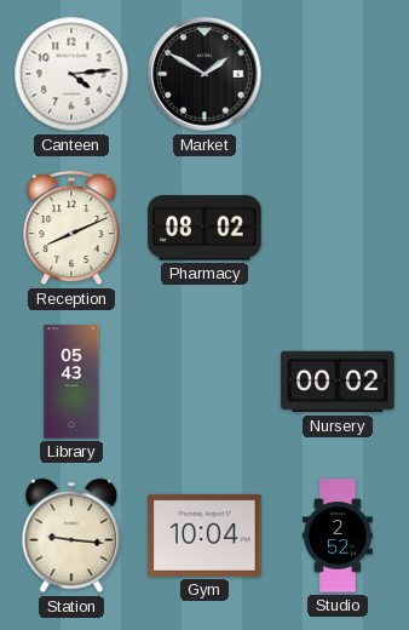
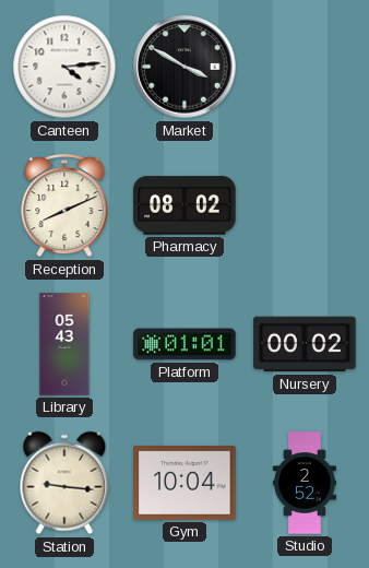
Market: 1:50 -> 3:50 (184, 67)
Platform: none -> 01:01 (184, 344)
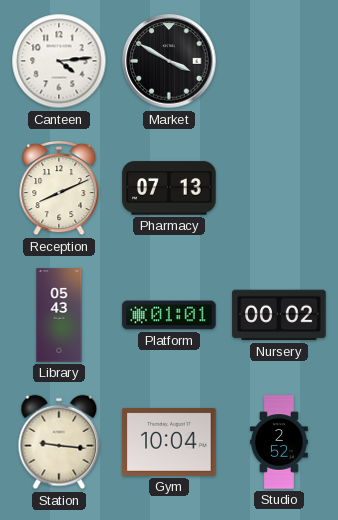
Pharmacy: 08:02 -> 07:13 (169, 188)
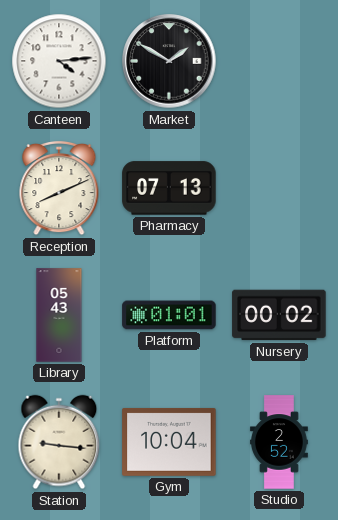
Market: 3:50 -> 1:50 (169, 61)
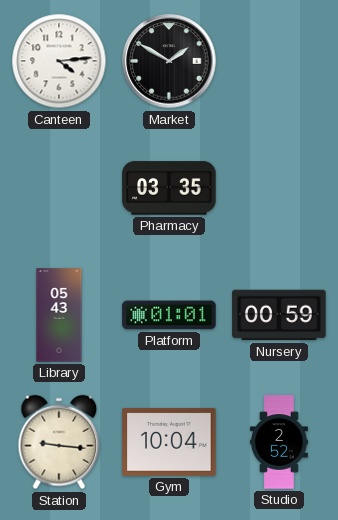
Reception: 8:11 -> none (59, 188)
Pharmacy: 07:13 -> 03:35 (169, 188)
Nursery: 00:02 -> 00:59 (279, 315)
